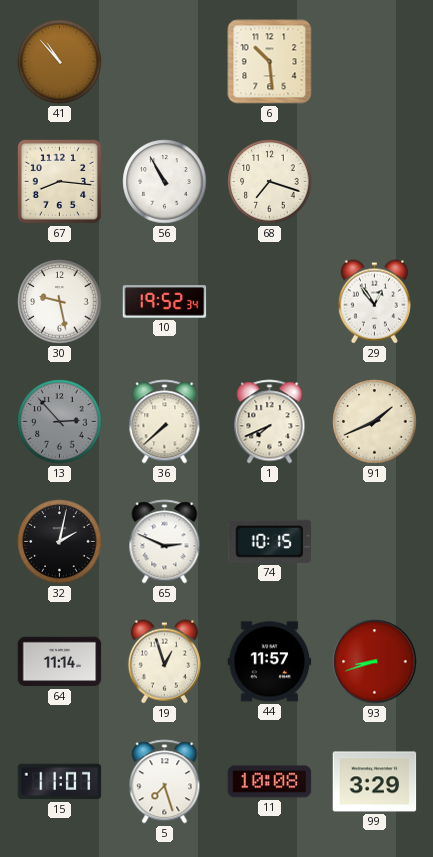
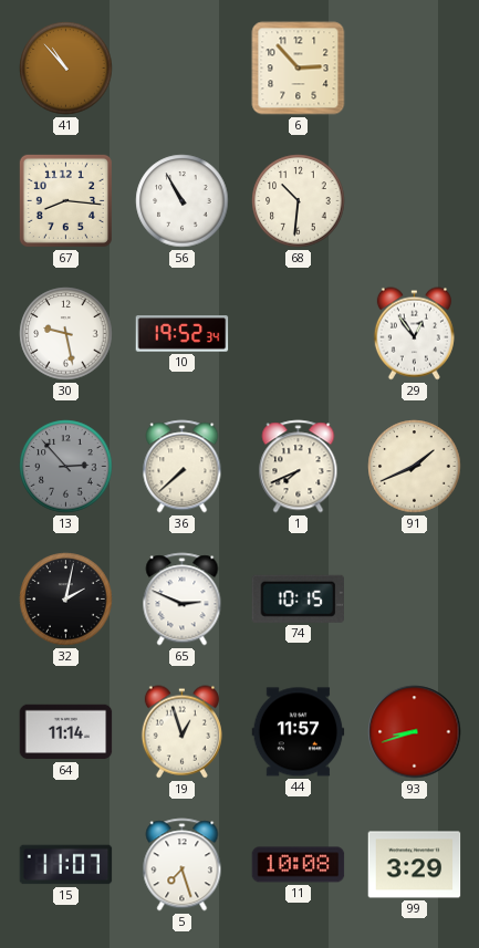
6: 10:29 -> 2:53 (299, 69)
68: 7:18 -> 10:31 (299, 201)
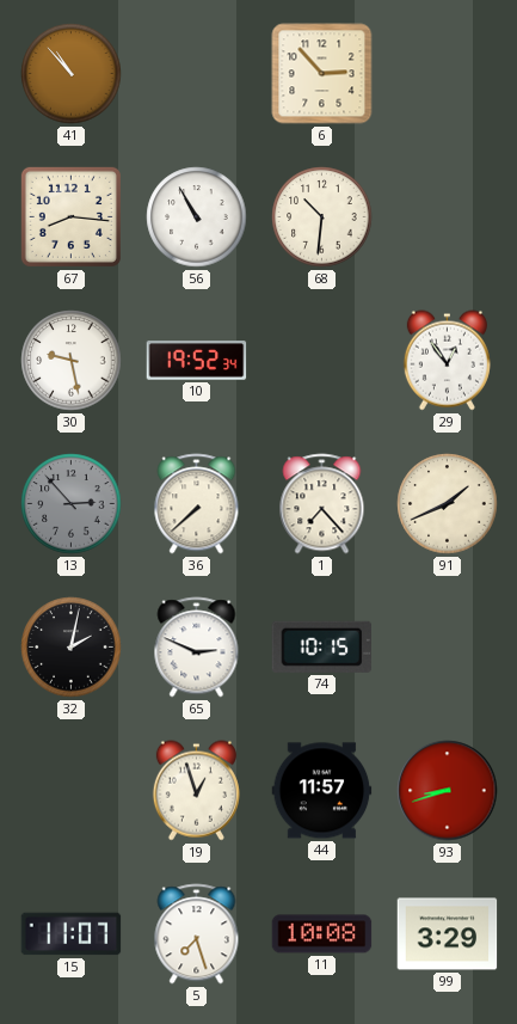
1: 7:41 -> 7:23 (322, 504)
64: 11:14 -> none (66, 732)
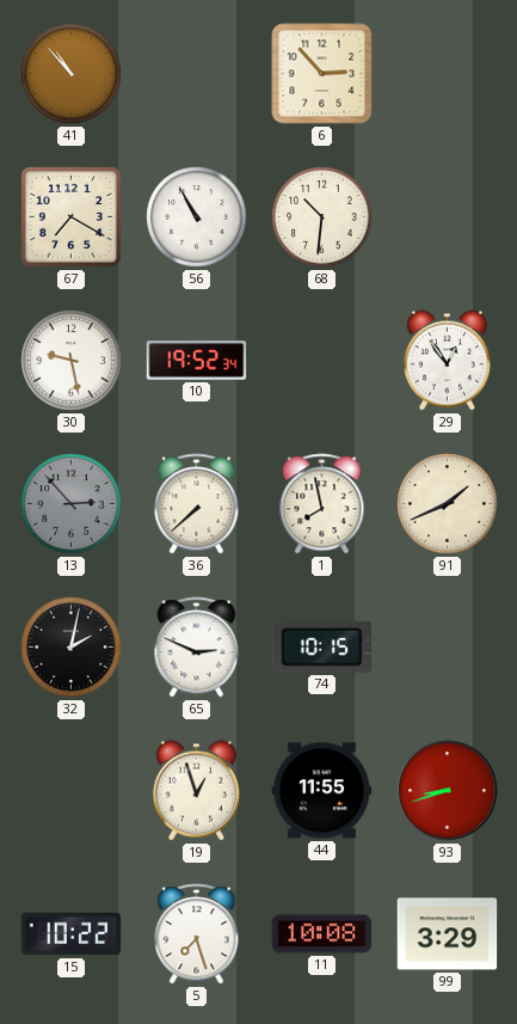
67: 8:16 -> 7:20 (70, 216)
1: 7:23 -> 7:58 (322, 504)
44: 11:57 -> 11:55 (322, 791)
15: 11:07 -> 10:22 (72, 934)
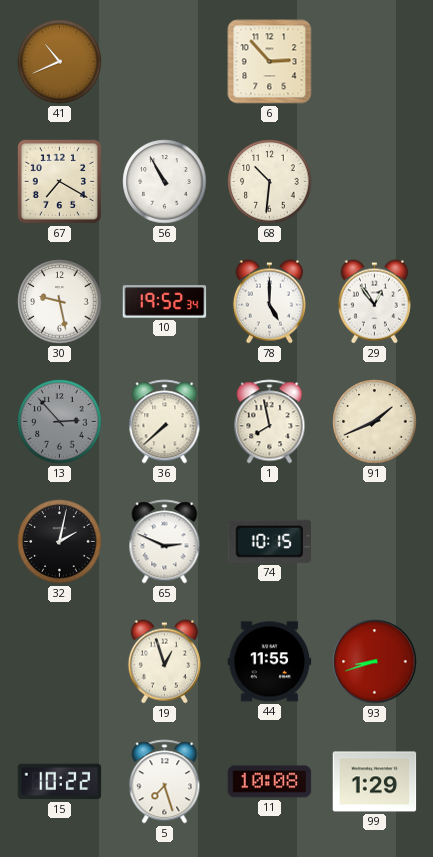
41: 10:53 -> 10:41 (60, 62)
78: none -> 5:00 (269, 302)
99: 3:29 -> 1:29 (375, 782)
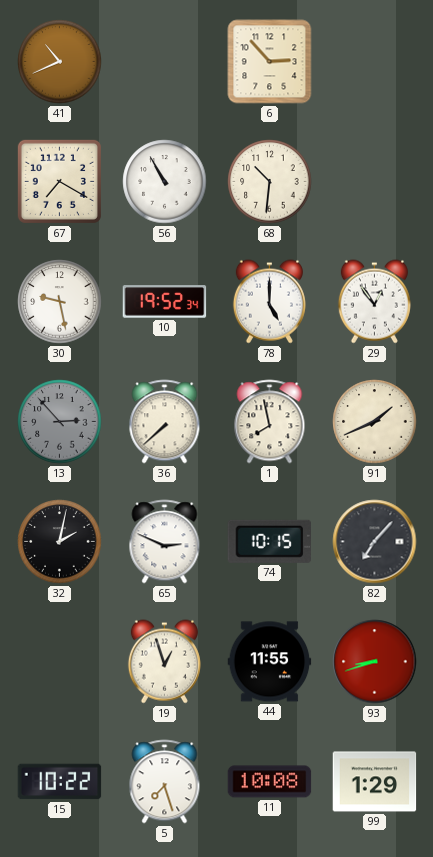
82: none -> 7:07 (375, 542)
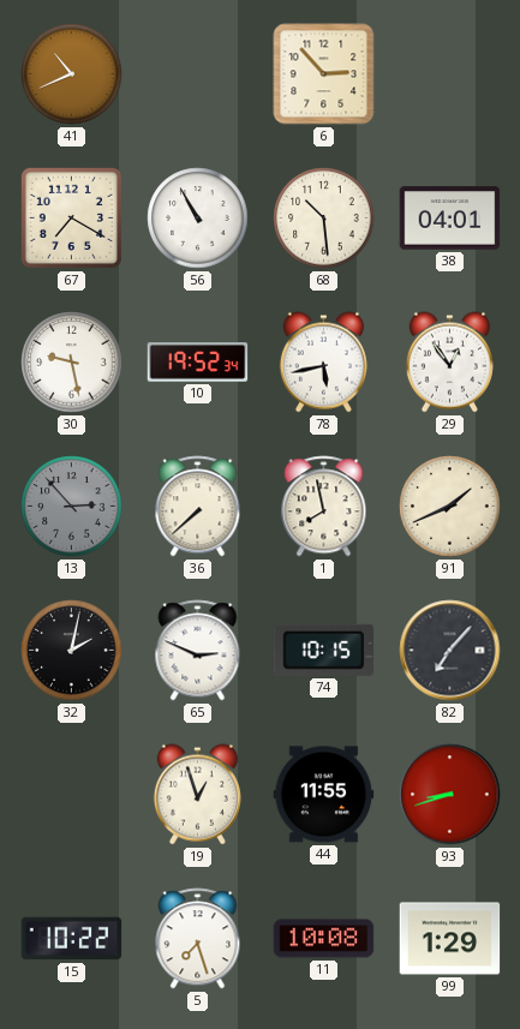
68: 10:31 -> 10:29 (324, 219)
38: none -> 04:01 (450, 219)
78: 5:00 -> 5:43 (323, 363)
